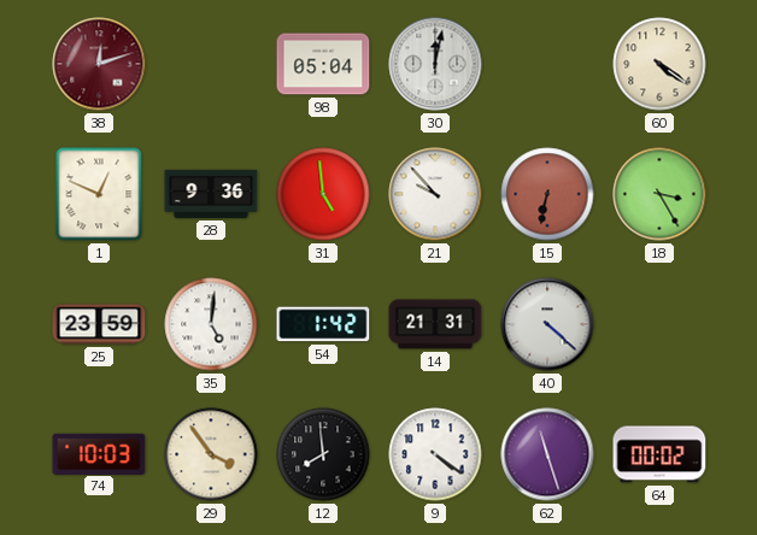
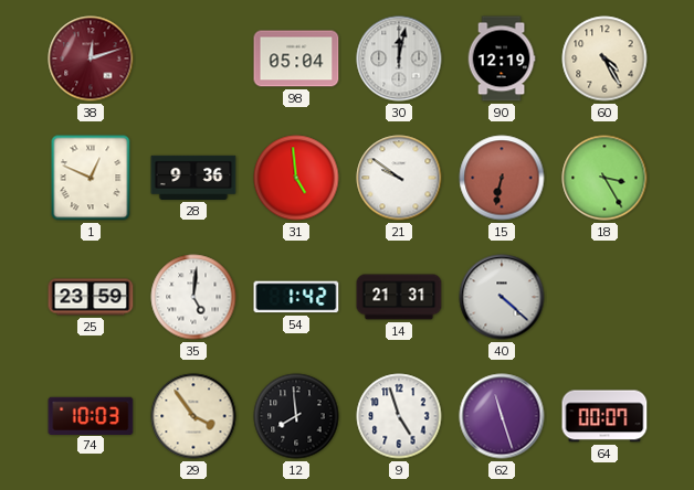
90: none -> 12:19 (502, 58)
60: 4:21 -> 4:25 (604, 58)
21: 9:53 -> 9:51 (399, 178)
9: 4:21 -> 4:57 (399, 416)
64: 00:02 -> 00:07 (604, 416)
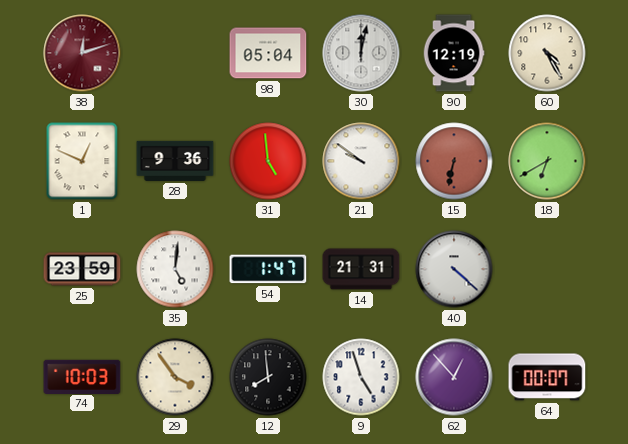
18: 3:25 -> 6:40 (547, 161)
54: 1:42 -> 1:47 (268, 269)
62: 11:27 -> 12:53 (454, 377)
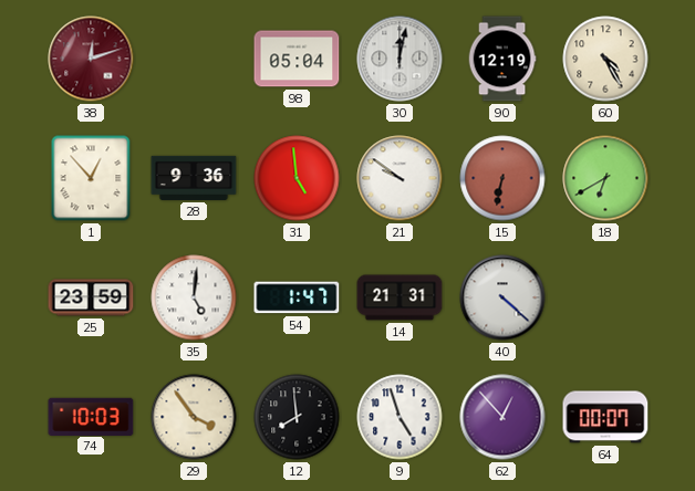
1: 12:49 -> 12:53 (91, 178)
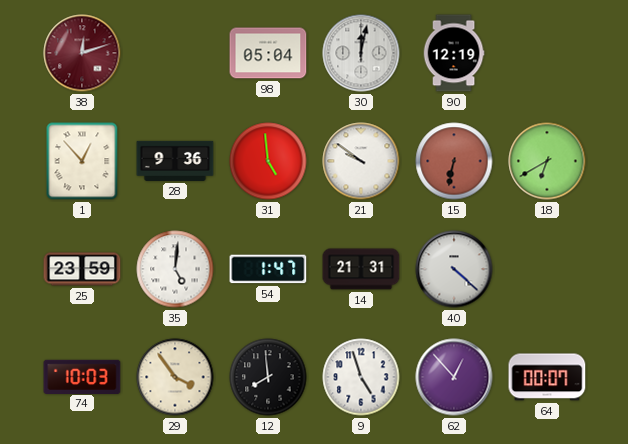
60: 4:25 -> none (605, 59)
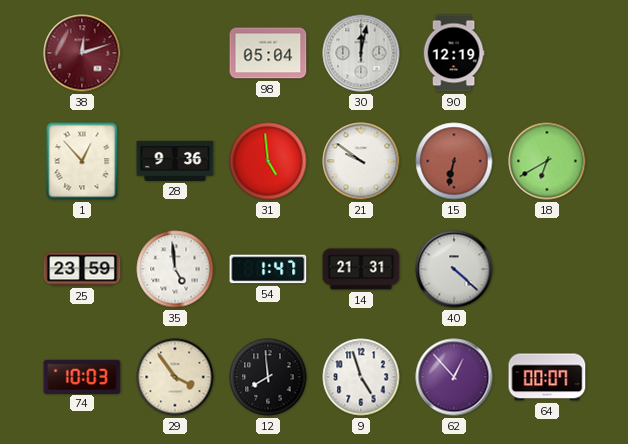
35: 5:01 -> 4:59 (175, 269)
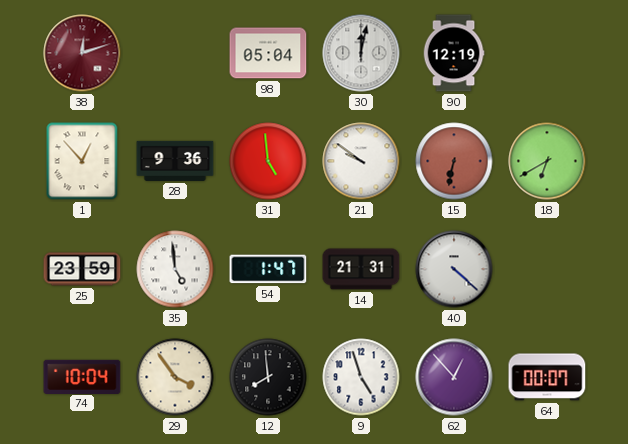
74: 10:03 -> 10:04 (82, 376)
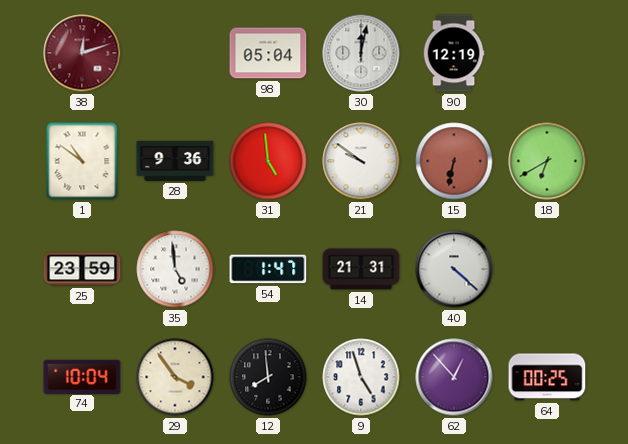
1: 12:53 -> 10:51 (82, 161)
64: 00:07 -> 00:25 (547, 377)
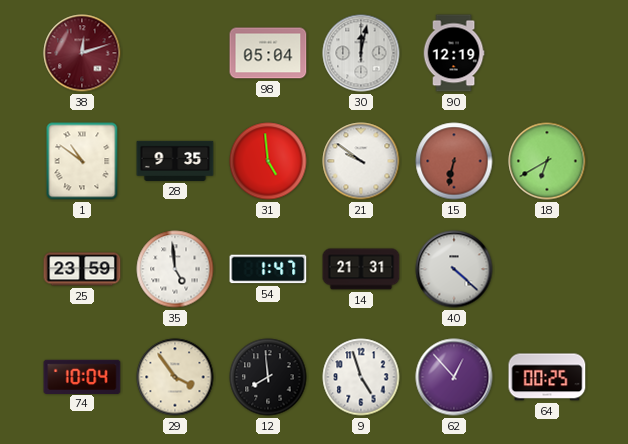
28: 9:36 -> 9:35 (175, 161)
